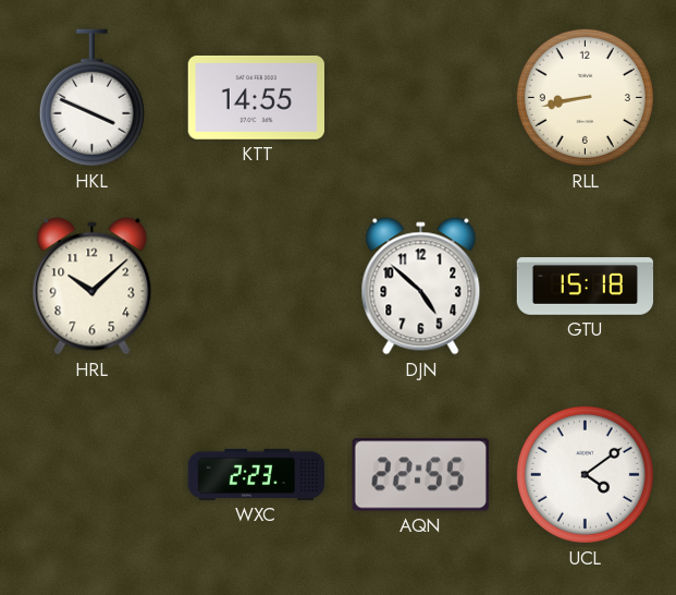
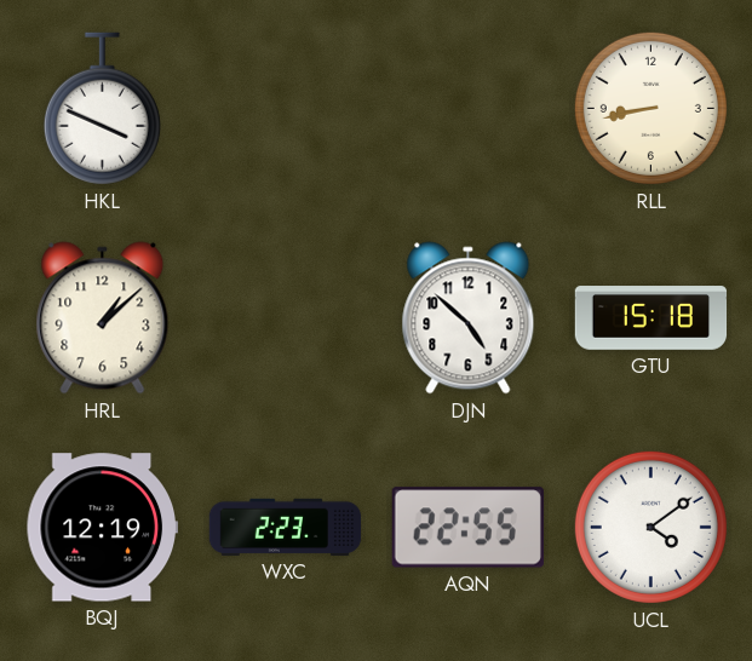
KTT: 14:55 -> none (256, 97)
HRL: 10:08 -> 1:08 (103, 318)
BQJ: none -> 12:19 (102, 528)
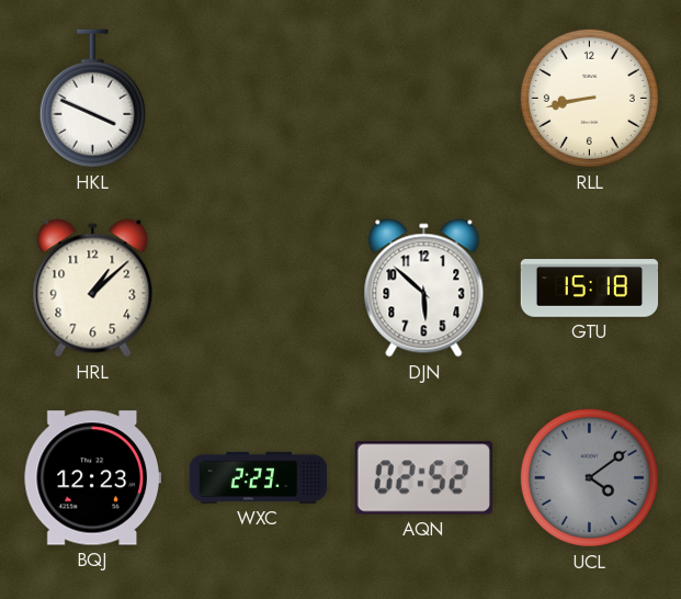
DJN: 4:52 -> 5:52 (424, 289)
BQJ: 12:19 -> 12:23 (92, 478)
AQN: 22:55 -> 02:52 (423, 478)
UCL dial: white -> grey (589, 477)
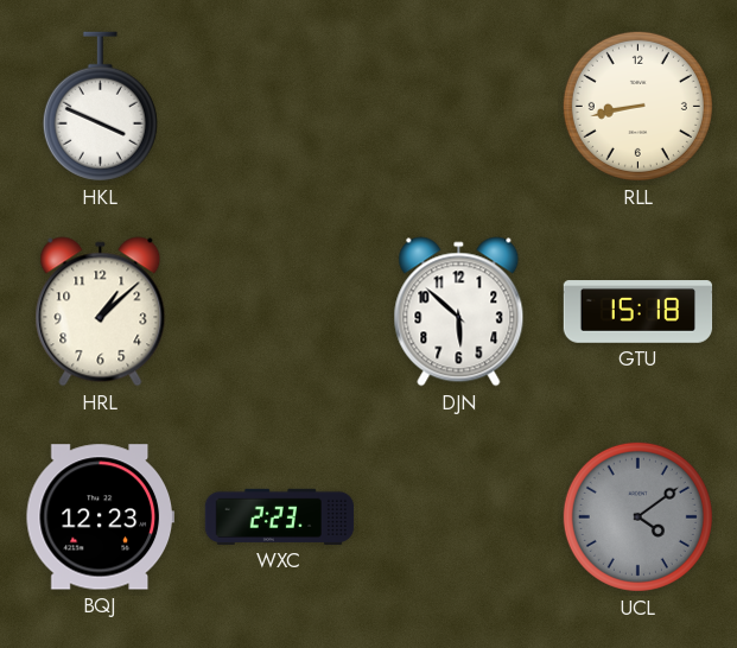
AQN: 02:52 -> none (423, 478)
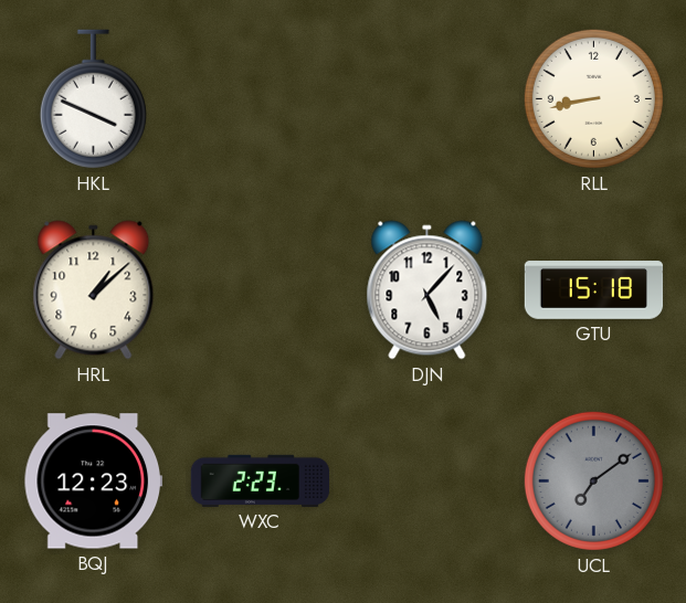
DJN: 5:52 -> 5:07 (428, 290)
UCL: 4:09 -> 7:09 (593, 480)
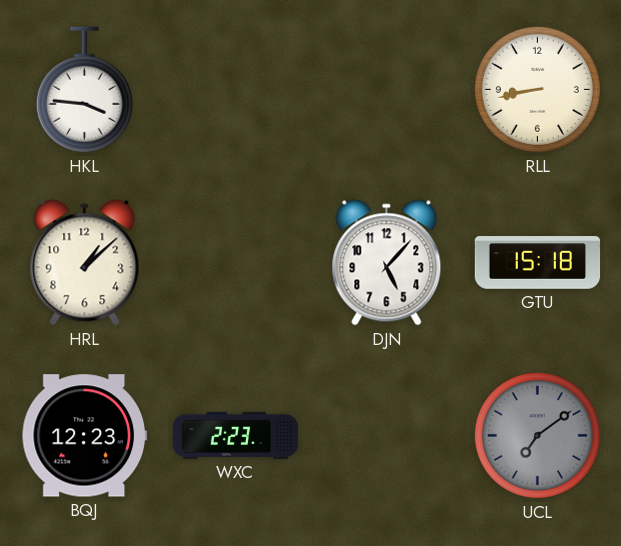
HKL: 3:49 -> 3:46 (84, 90)
